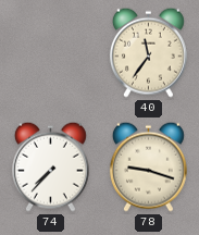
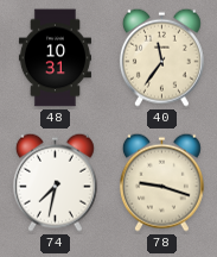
48: none -> 10:31 (55, 58)
74: 7:37 -> 7:32 (55, 182)
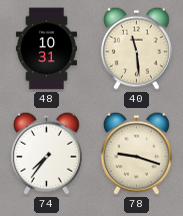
40: 11:36 -> 11:29 (136, 48)
74: 7:32 -> 7:36 (46, 153)
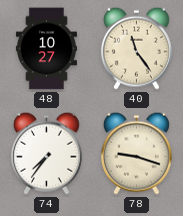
48: 10:31 -> 10:27 (46, 49)
40: 11:29 -> 11:24 (136, 48)
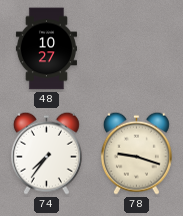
40: 11:24 -> none (136, 48)
